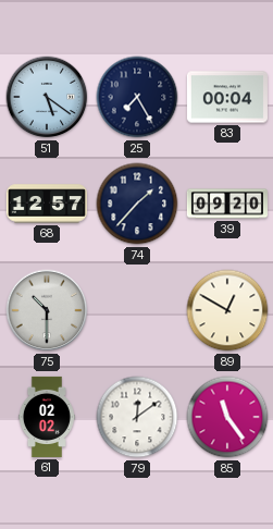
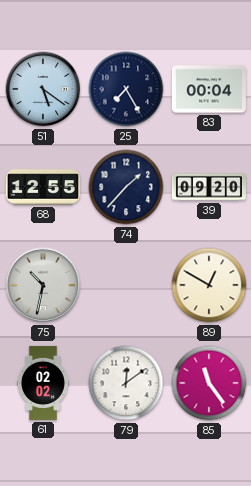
68: 12:57 -> 12:55 (43, 187)
75: 10:30 -> 10:32 (43, 285)
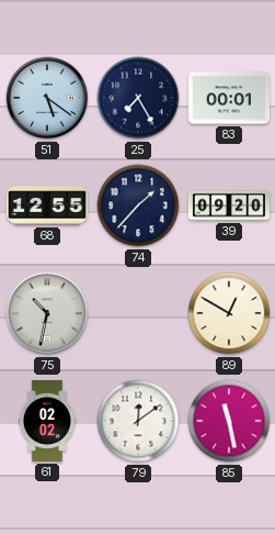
83: 00:04 -> 00:01 (229, 98)
85: 11:24 -> 11:28 (229, 421)
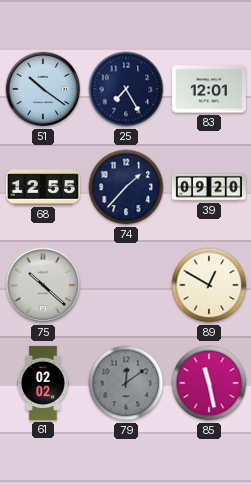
51: 5:21 -> 10:21 (43, 89)
83: 00:01 -> 12:01 (209, 89)
75: 10:32 -> 10:22 (43, 285)
79 dial: white -> grey (126, 383)
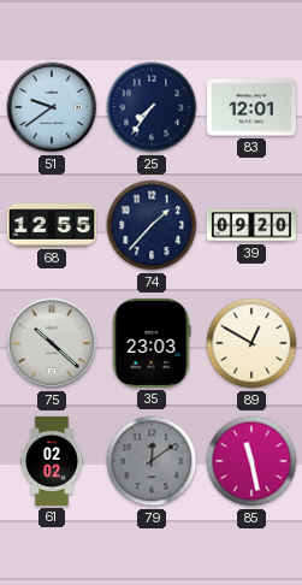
51: 10:21 -> 9:39 (52, 107)
25: 7:25 -> 7:36 (152, 107)
35: none -> 23:03 (152, 343)
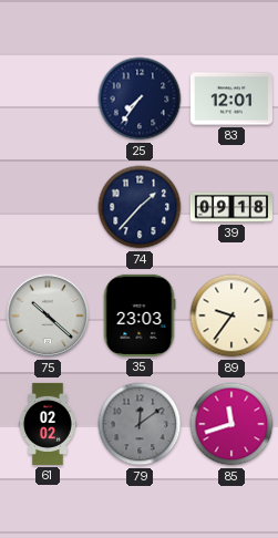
51: 9:39 -> none (52, 107)
68: 12:55 -> none (52, 225)
39: 09:20 -> 09:18 (231, 207)
89: 12:50 -> 9:36 (231, 315)
85: 11:28 -> 11:42 (231, 424)
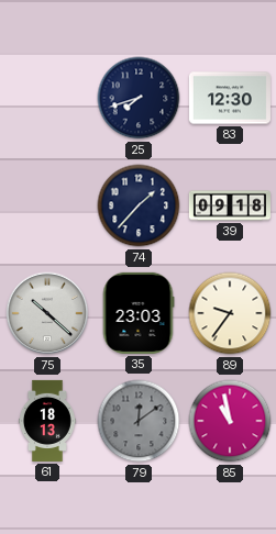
25: 7:36 -> 7:42 (139, 98)
83: 12:01 -> 12:30 (230, 98)
61: 02:02 -> 18:13 (47, 421)
85: 11:42 -> 10:58 (230, 421)
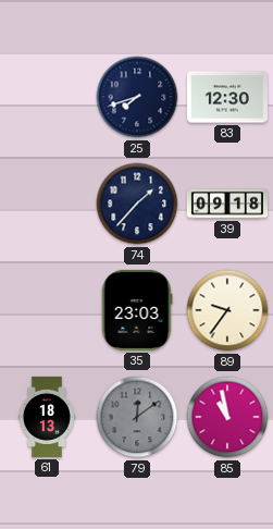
75: 10:22 -> none (47, 313)
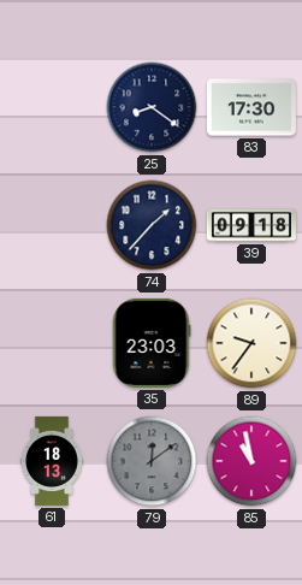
25: 7:42 -> 8:21 (152, 107)
83: 12:30 -> 17:30 (251, 107)
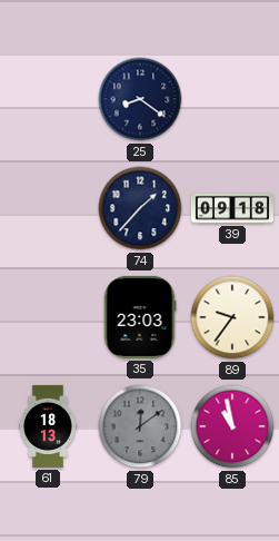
83: 17:30 -> none (251, 107)
